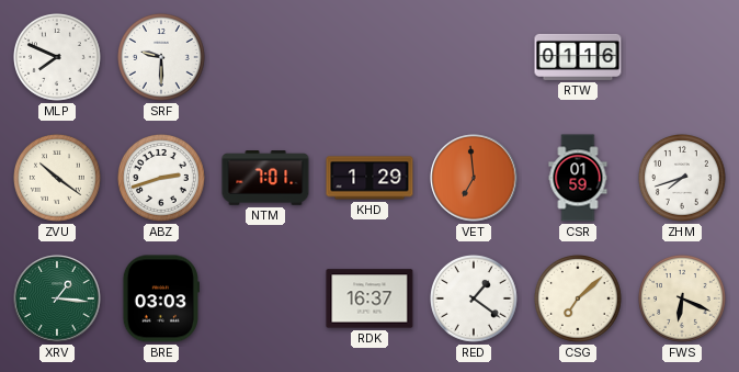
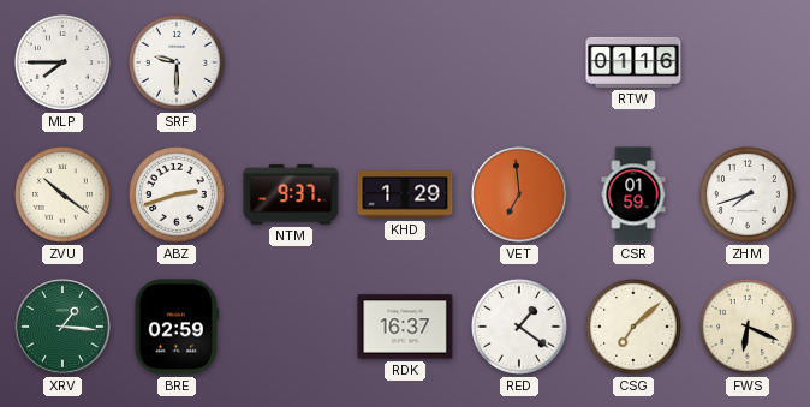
MLP: 7:49 -> 7:45 (64, 64)
NTM: 7:01 -> 9:37 (291, 194)
BRE: 03:03 -> 02:59 (177, 327)
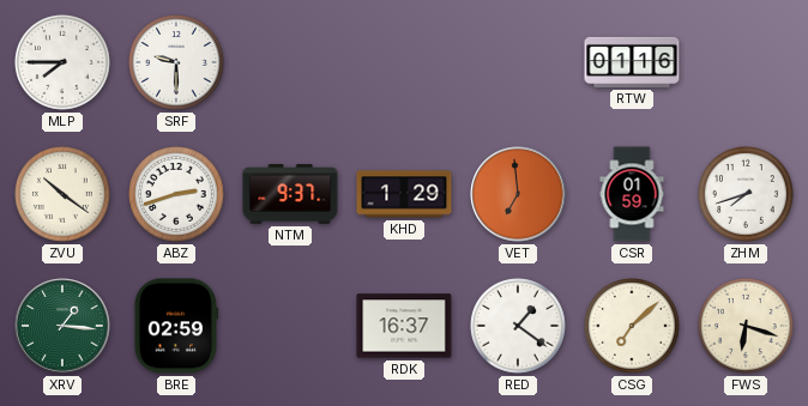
FWS: 6:19 -> 6:18 (747, 327)
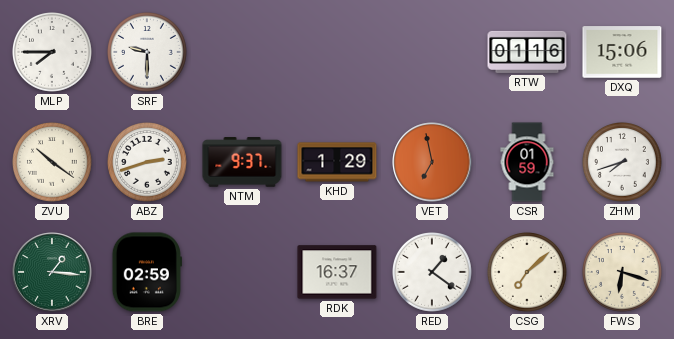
DXQ: none -> 15:06 (622, 52)
VET: 6:59 -> 6:58 (432, 162)
